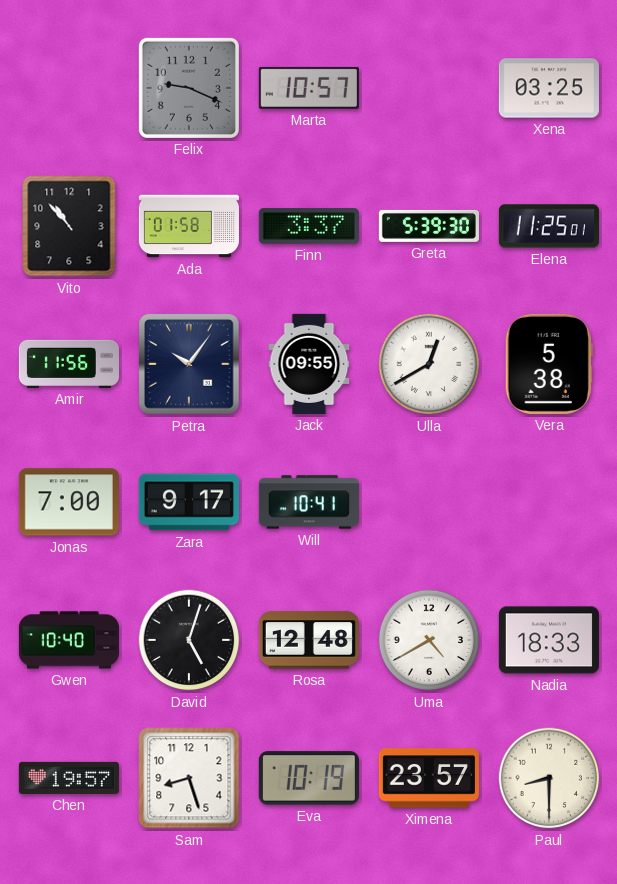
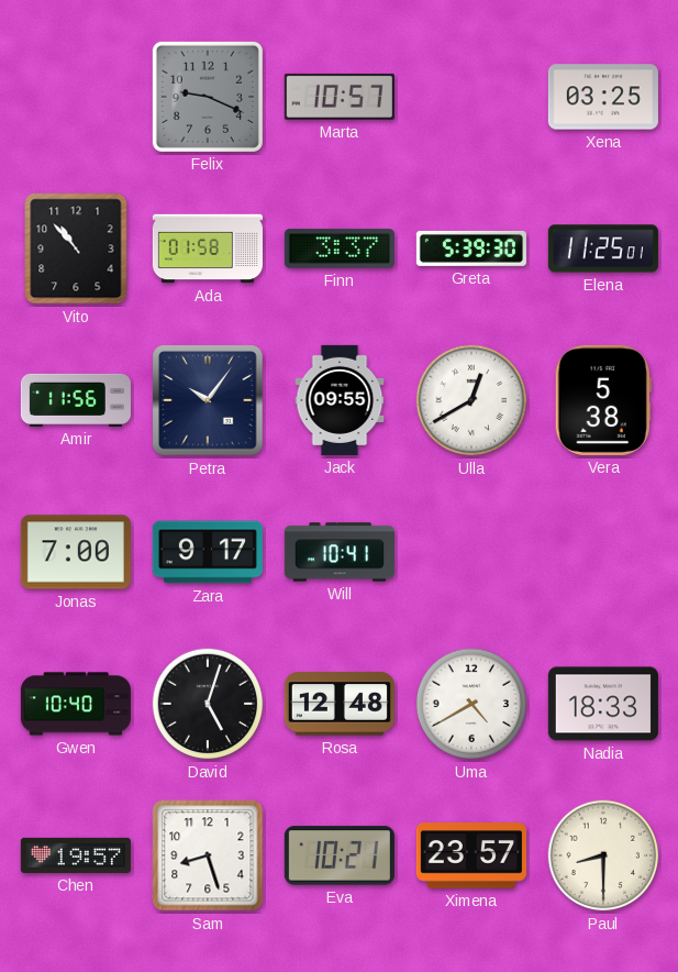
Eva: 10:19 -> 10:21 (340, 855)
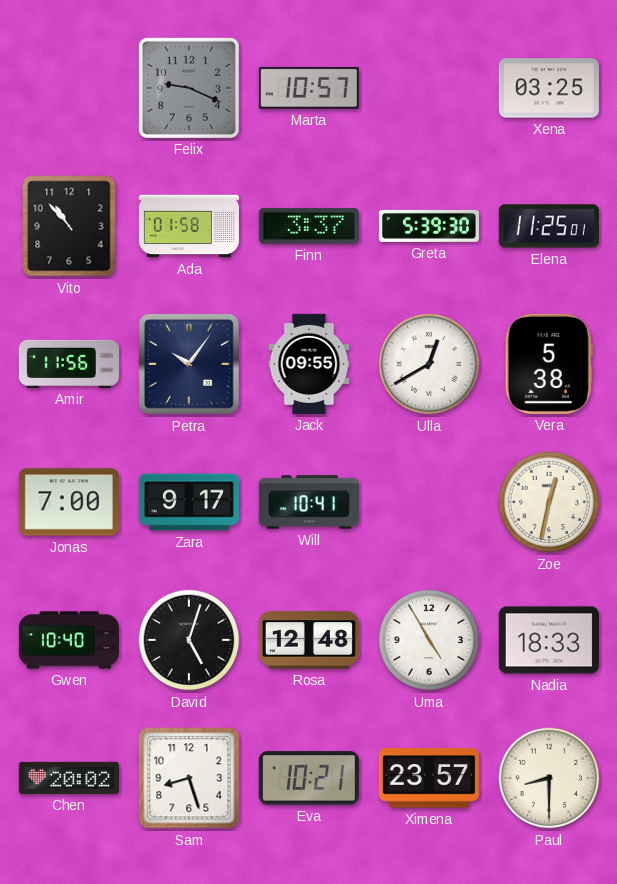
Zoe: none -> 12:32 (549, 502)
Uma: 4:40 -> 4:55 (429, 640)
Chen: 19:57 -> 20:02 (69, 778)
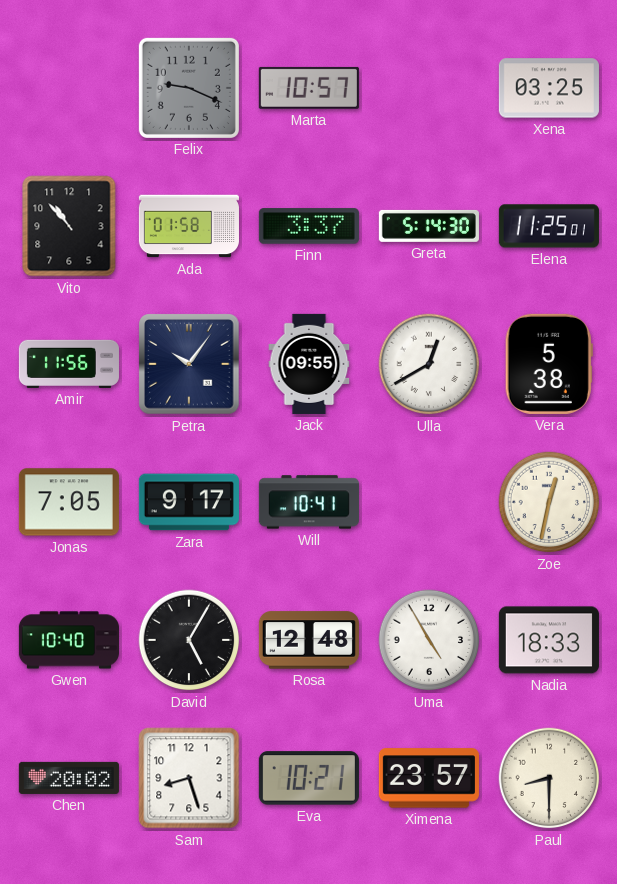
Greta: 5:39 -> 5:14 (429, 226)
Jonas: 7:00 -> 7:05 (69, 502)
David: 5:03 -> 5:05 (189, 640)
